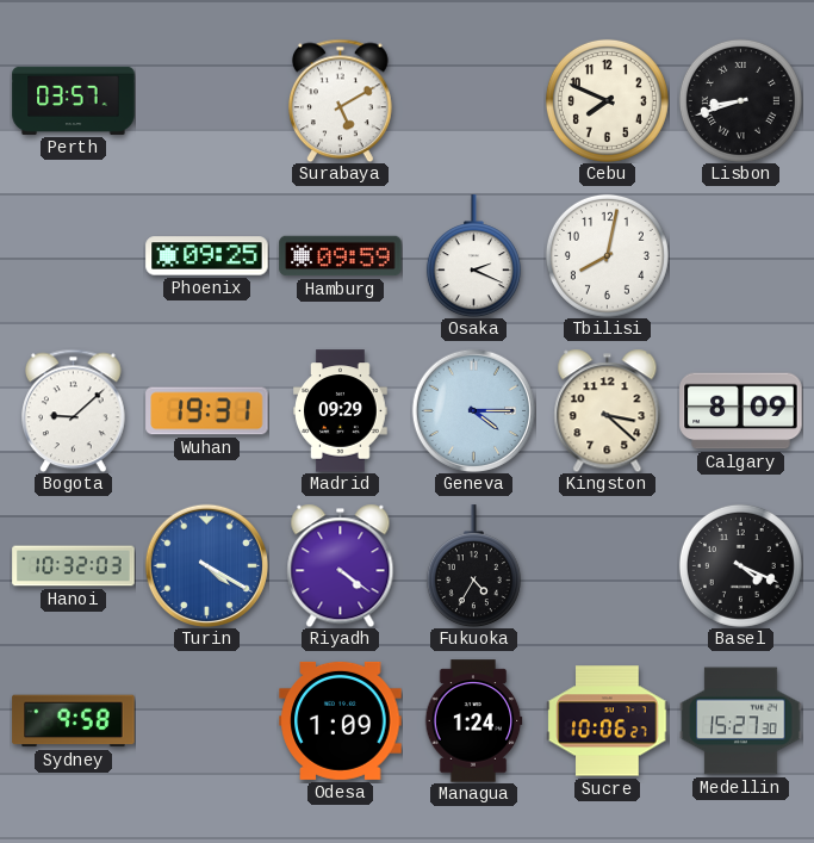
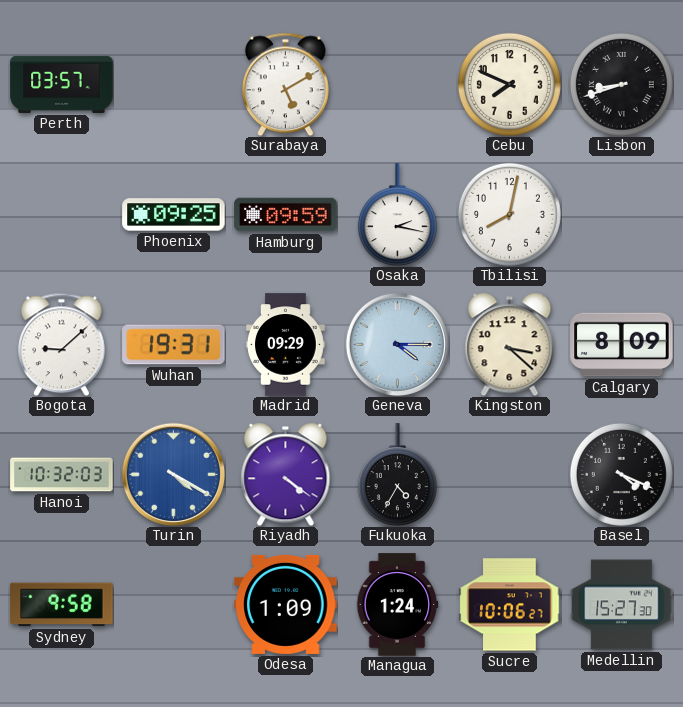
Osaka: 2:19 -> 2:17 (397, 215)
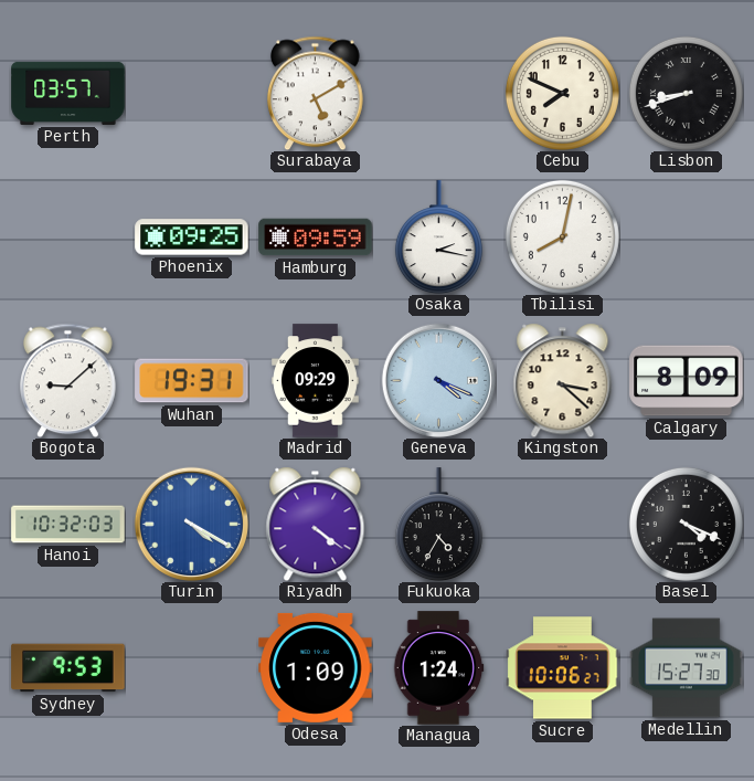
Geneva: 4:15 -> 4:19 (438, 380)
Sydney: 9:58 -> 9:53 (68, 668)
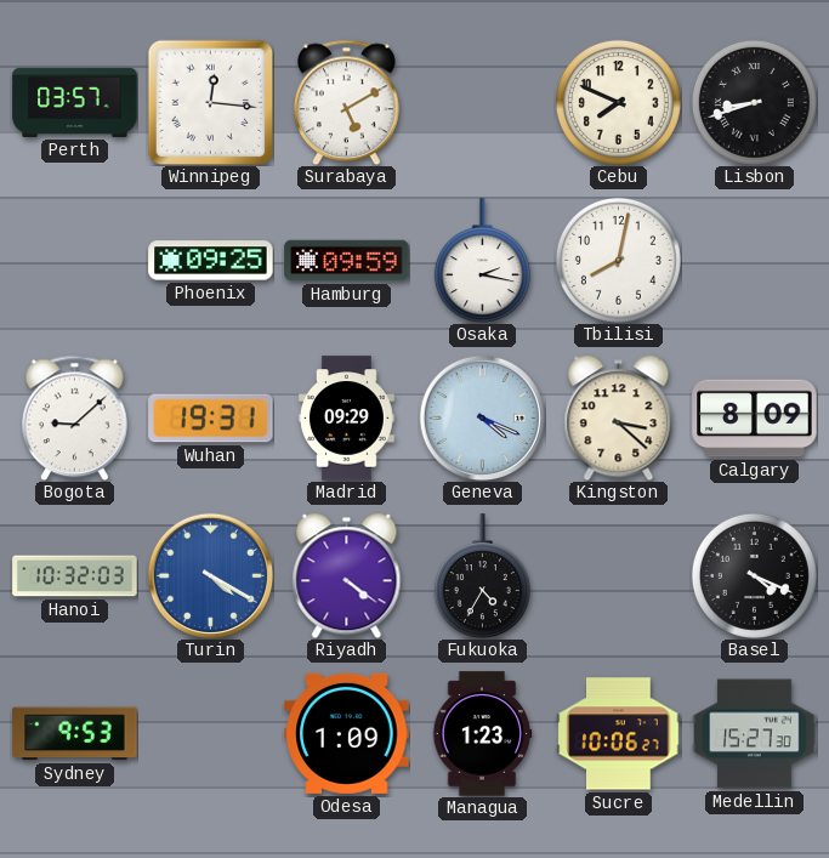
Winnipeg: none -> 12:16 (210, 102)
Managua: 1:24 -> 1:23 (482, 734)
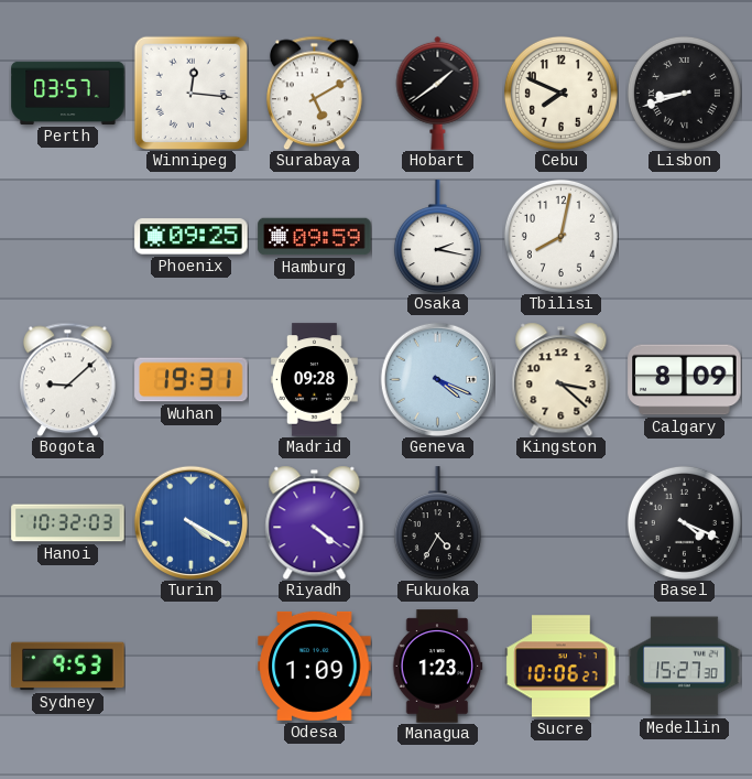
Hobart: none -> 1:39 (438, 93)
Madrid: 09:29 -> 09:28 (315, 380)
